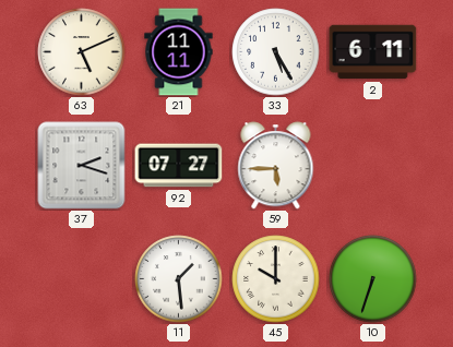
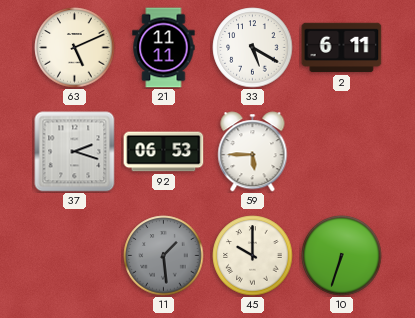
33: 5:25 -> 5:20 (253, 48)
92: 07:27 -> 06:53 (164, 152)
11 dial: white -> grey (164, 256)
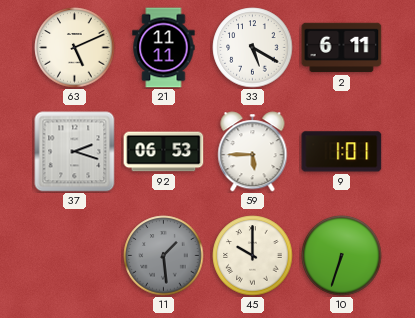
9: none -> 1:01 (342, 152)
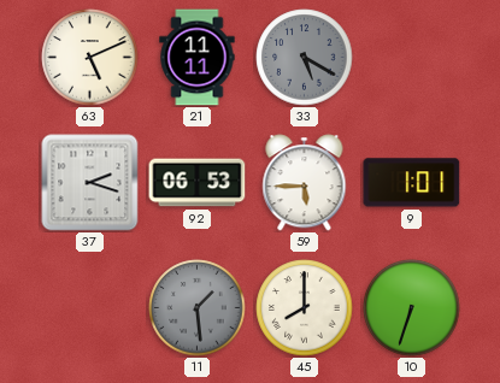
33 dial: white -> grey (305, 58)
2: 6:11 -> none (342, 48)
45: 10:00 -> 8:00 (305, 308)
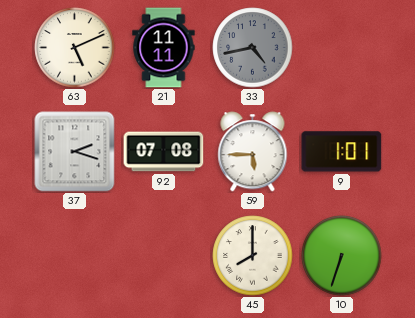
33: 5:20 -> 4:43 (253, 48)
92: 06:53 -> 07:08 (164, 152)
11: 1:29 -> none (198, 308)
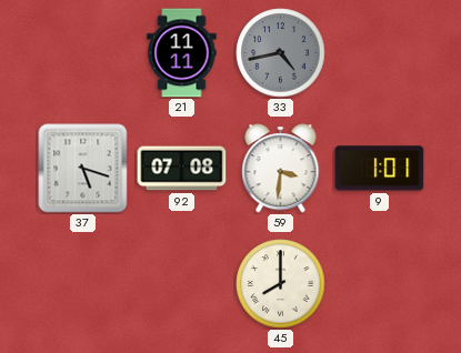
63: 5:11 -> none (75, 48)
37: 2:18 -> 5:18 (83, 169)
59: 5:45 -> 3:31 (281, 169)
10: 6:33 -> none (342, 256)
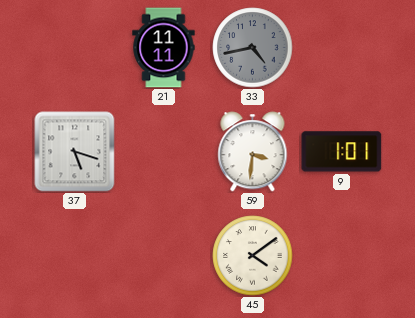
92: 07:08 -> none (182, 169)
45: 8:00 -> 4:09 (253, 256)
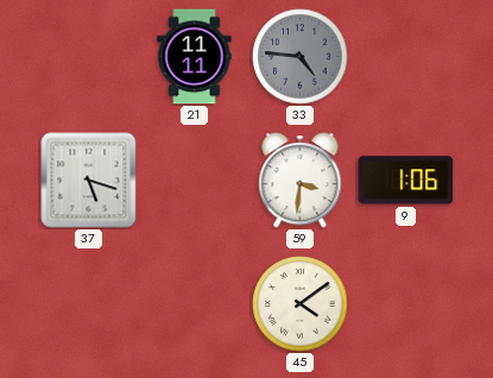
33: 4:43 -> 4:46 (301, 57)
9: 1:01 -> 1:06 (406, 181)
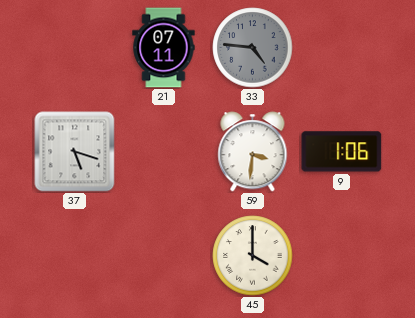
21: 11:11 -> 07:11 (164, 48)
45: 4:09 -> 4:00 (253, 256)
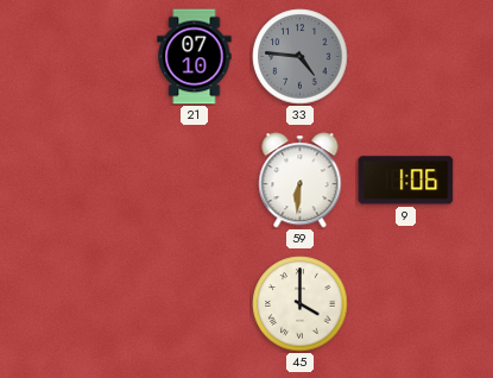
21: 07:11 -> 07:10 (195, 57)
37: 5:18 -> none (75, 152)
59: 3:31 -> 6:31 (301, 181)
